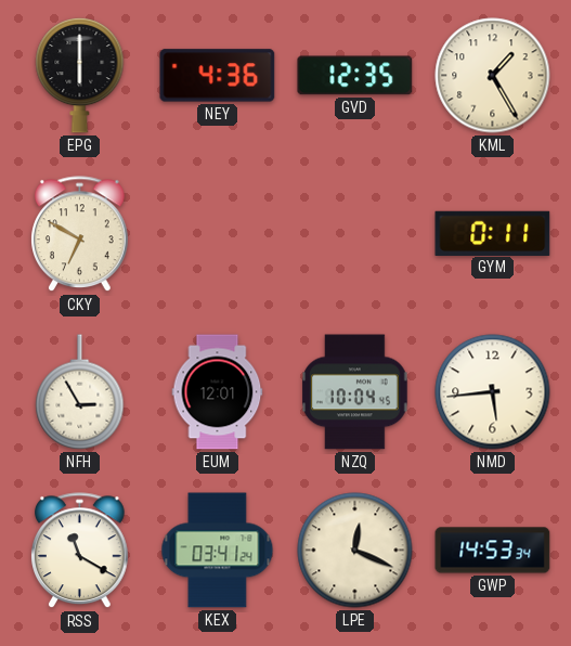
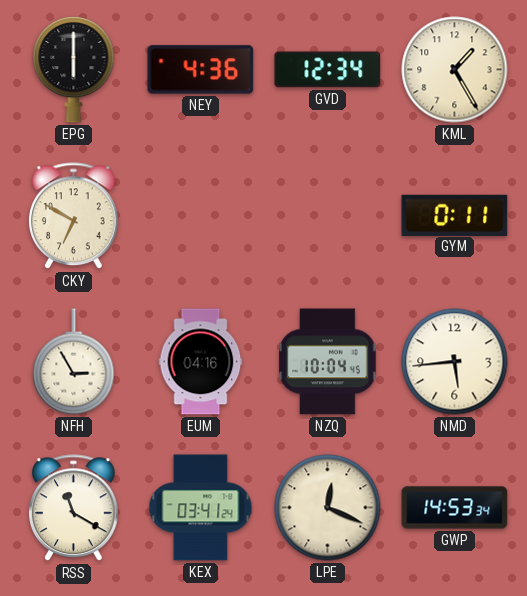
GVD: 12:35 -> 12:34 (328, 70)
EUM: 12:01 -> 04:16 (201, 362)
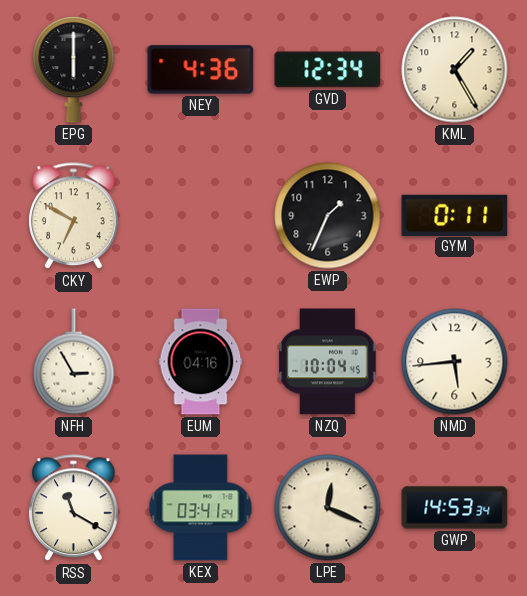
EWP: none -> 1:34 (328, 216)
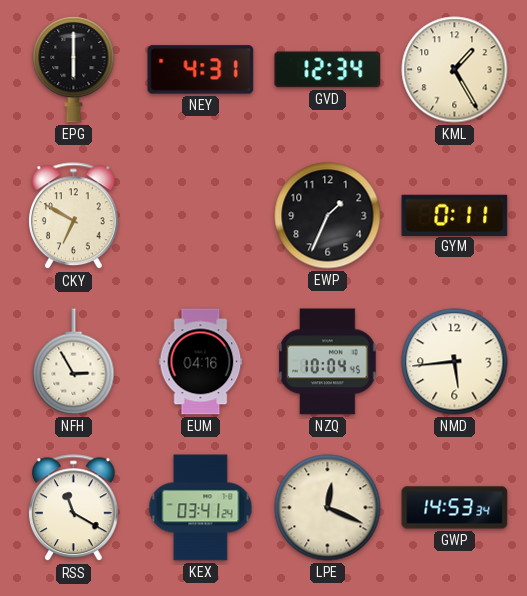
NEY: 4:36 -> 4:31 (201, 70)
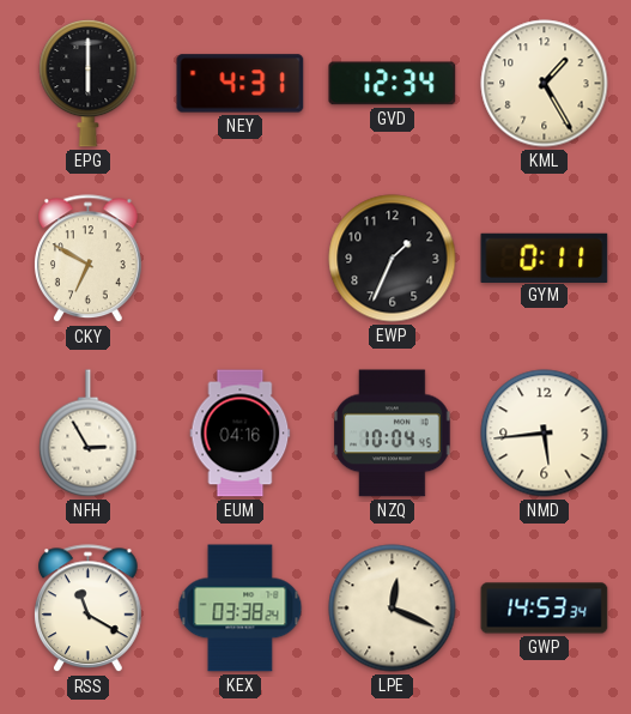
KEX: 03:41 -> 03:38 (241, 609)
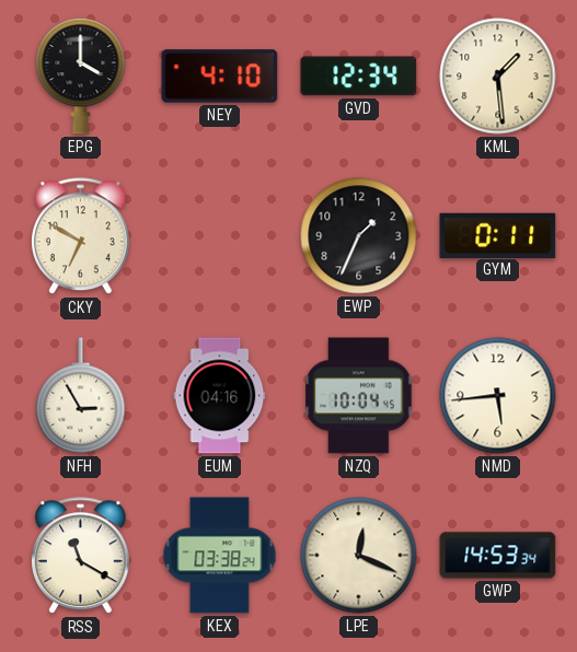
EPG: 6:00 -> 4:00 (81, 75)
NEY: 4:31 -> 4:10 (220, 77)
KML: 1:25 -> 1:29 (498, 77)
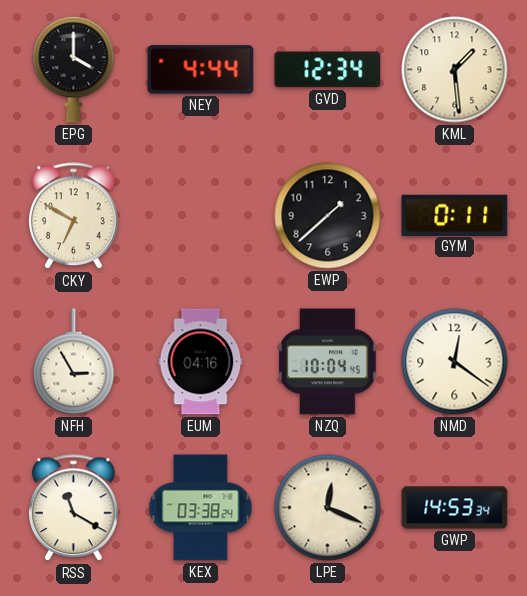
NEY: 4:10 -> 4:44 (201, 70)
EWP: 1:34 -> 1:38 (328, 216)
NMD: 5:44 -> 12:21 (455, 362)
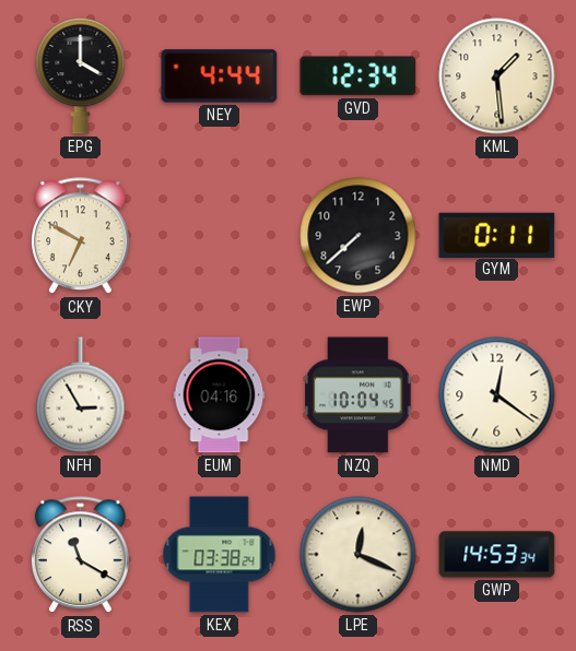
EWP: 1:38 -> 7:38 (358, 236)
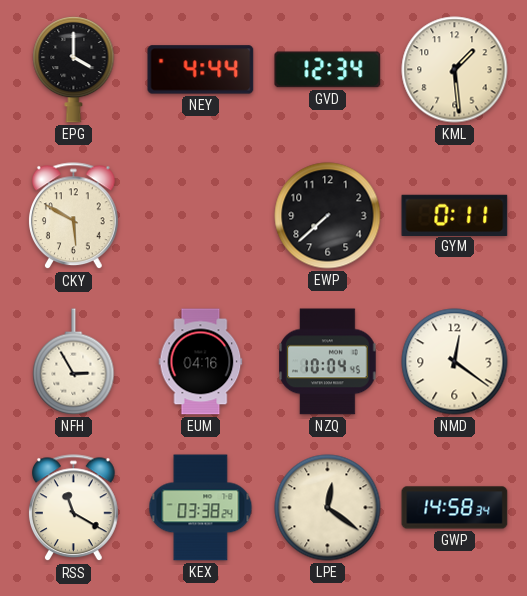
CKY: 6:50 -> 5:50 (74, 216)
LPE: 12:19 -> 12:21 (328, 508)
GWP: 14:53 -> 14:58 (455, 508)
